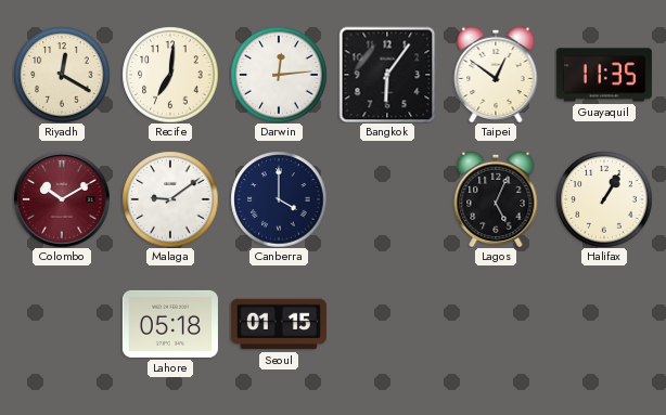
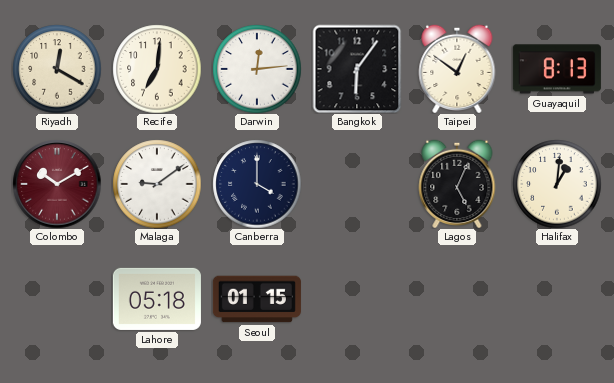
Guayaquil: 11:35 -> 8:13 (557, 69)
Halifax: 1:05 -> 1:01 (557, 184)
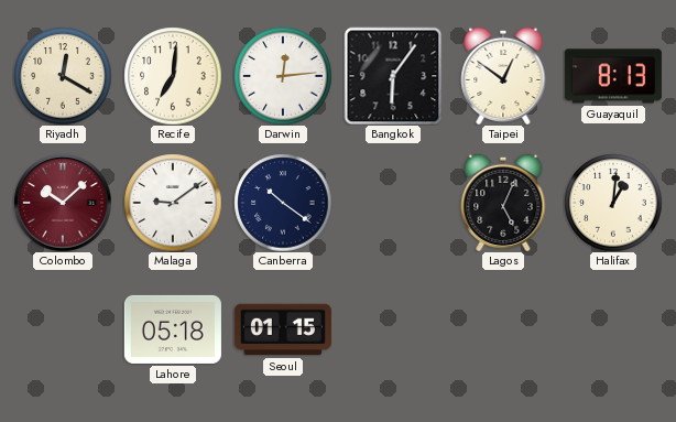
Colombo: 10:10 -> 10:08 (63, 203)
Canberra: 4:00 -> 10:21 (283, 203)
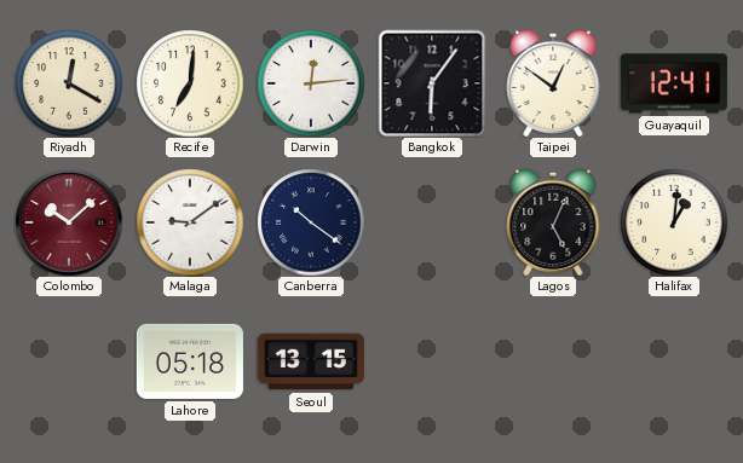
Guayaquil: 8:13 -> 12:41 (674, 83)
Seoul: 01:15 -> 13:15 (311, 361)
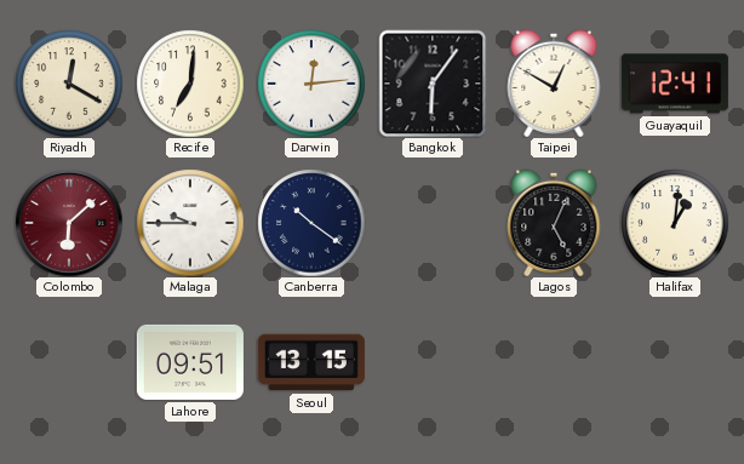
Taipei: 12:51 -> 12:50 (554, 84)
Colombo: 10:08 -> 6:08 (69, 223)
Malaga: 9:09 -> 9:45 (190, 223)
Lahore: 05:18 -> 09:51 (190, 362)
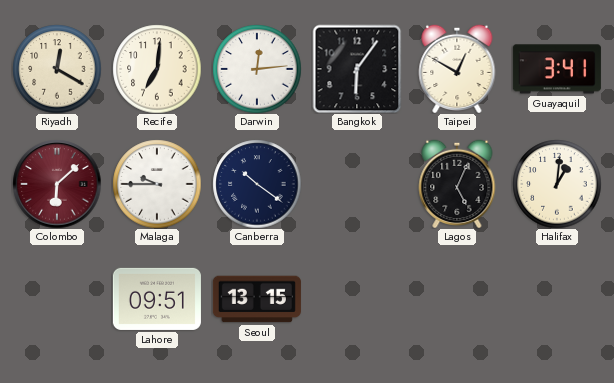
Guayaquil: 12:41 -> 3:41 (557, 69)
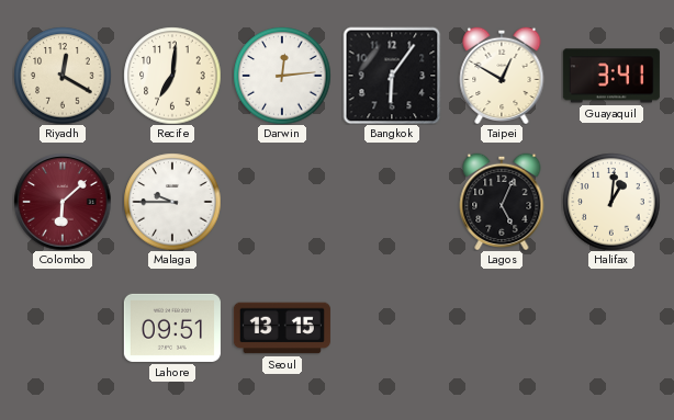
Canberra: 10:21 -> none (257, 184)
